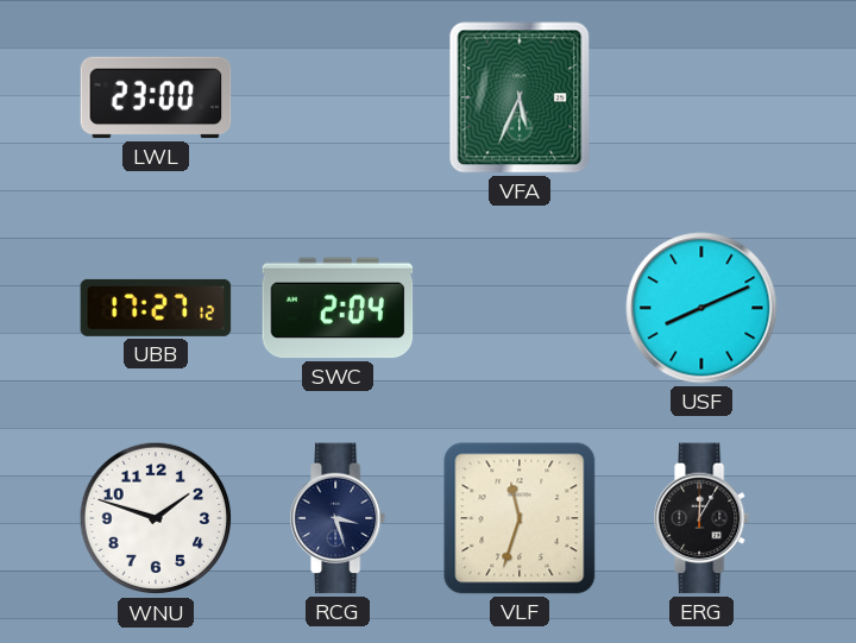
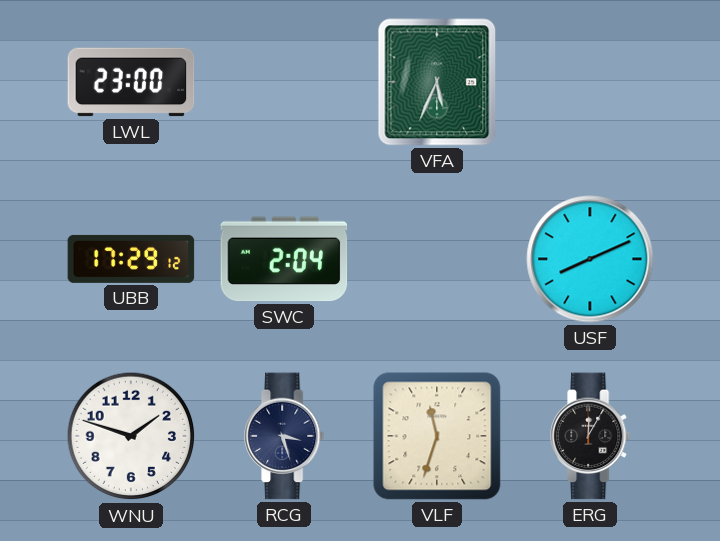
UBB: 17:27 -> 17:29 (131, 259)
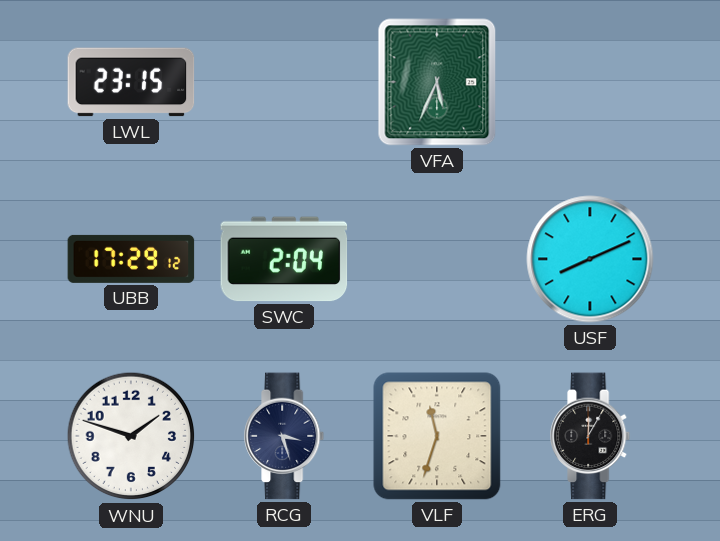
LWL: 23:00 -> 23:15 (131, 82)
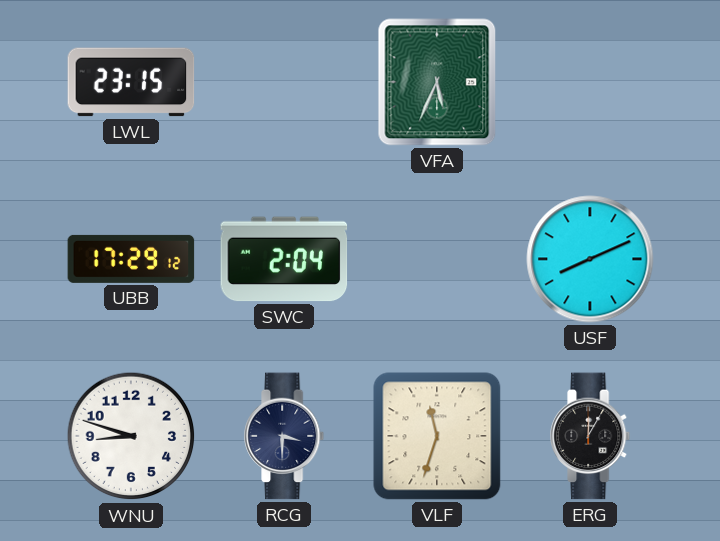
WNU: 1:48 -> 8:48 (131, 436)
RCG: 3:27 -> 3:30 (285, 436)
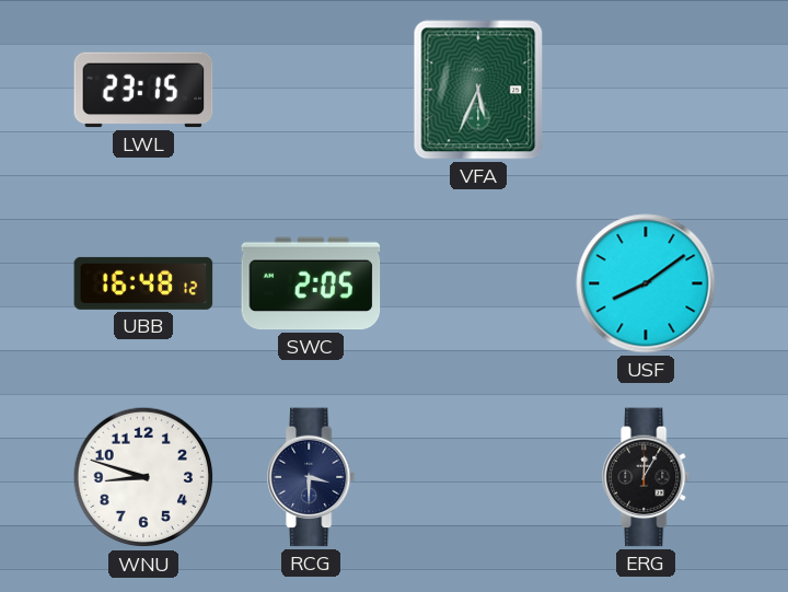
UBB: 17:29 -> 16:48 (143, 283)
SWC: 2:04 -> 2:05 (311, 283)
USF: 8:11 -> 8:09 (646, 283)
VLF: 11:33 -> none (437, 436)
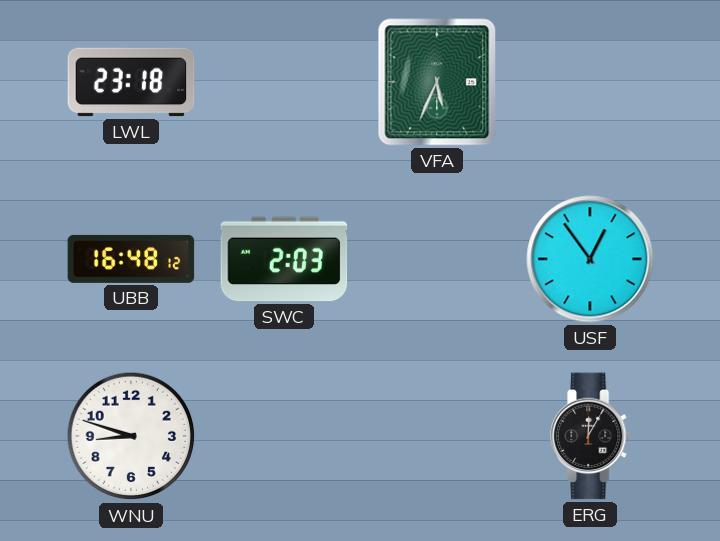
LWL: 23:15 -> 23:18 (131, 82)
SWC: 2:05 -> 2:03 (284, 259)
USF: 8:09 -> 12:54 (590, 259)
RCG: 3:30 -> none (312, 477)
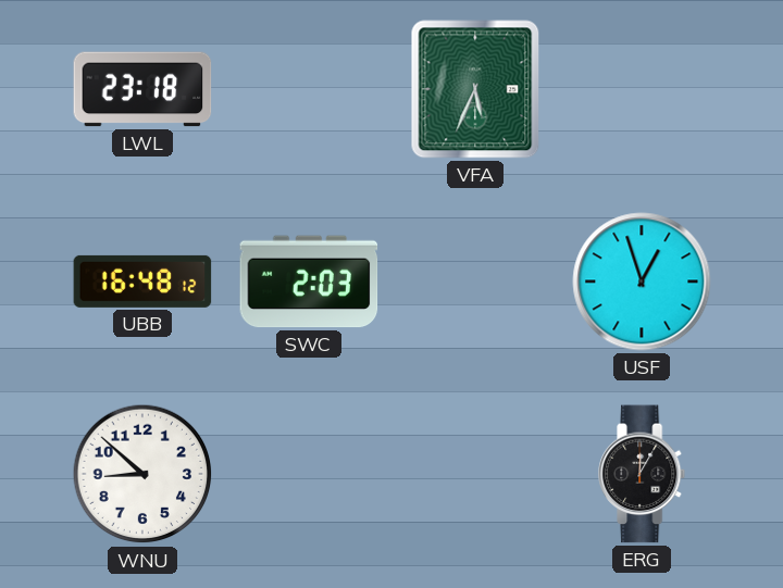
USF: 12:54 -> 12:57 (642, 282)
WNU: 8:48 -> 8:52 (142, 474)
